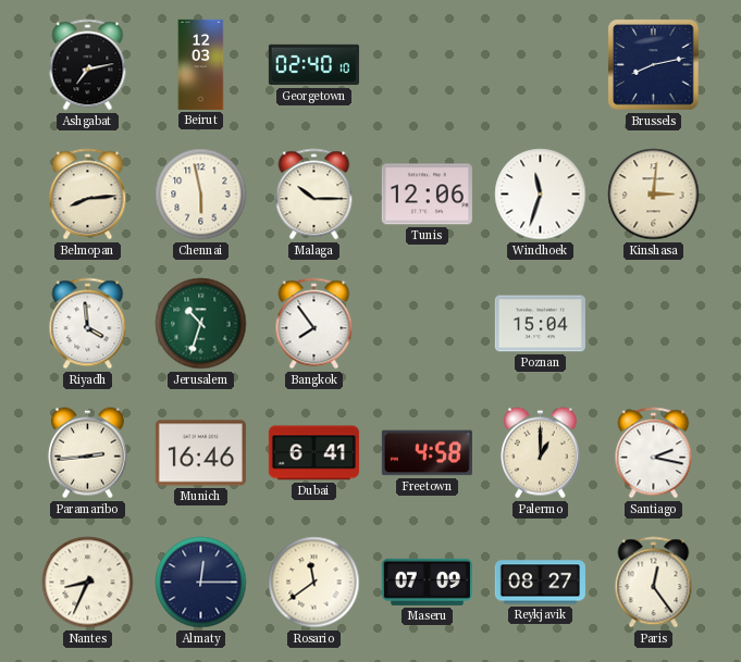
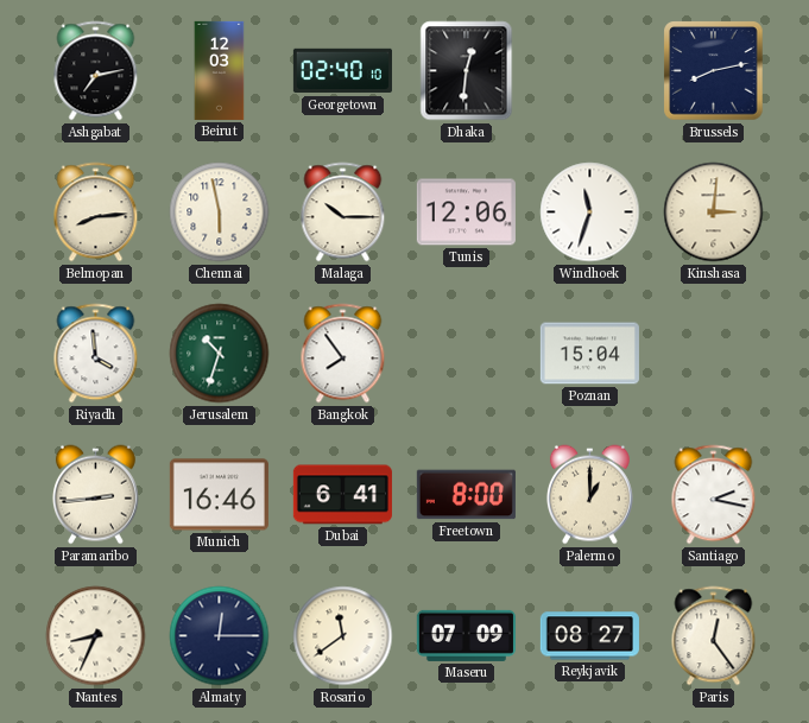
Dhaka: none -> 12:31 (467, 71)
Freetown: 4:58 -> 8:00 (466, 495)
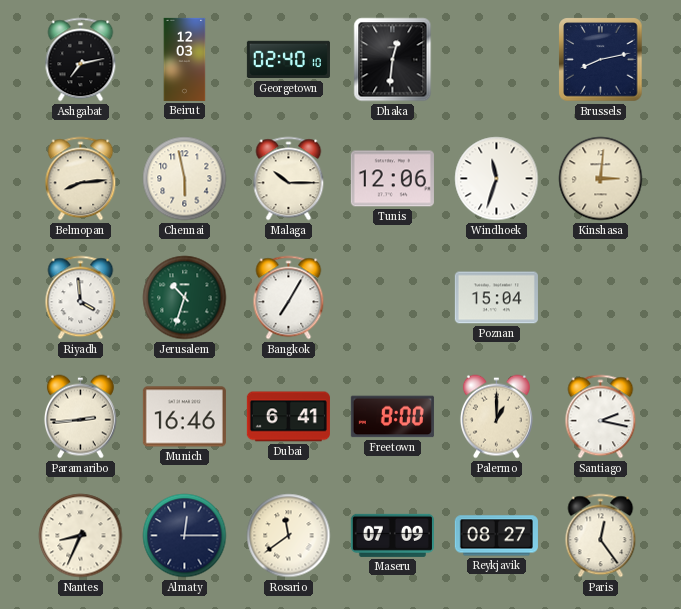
Bangkok: 7:54 -> 7:05 (289, 298)
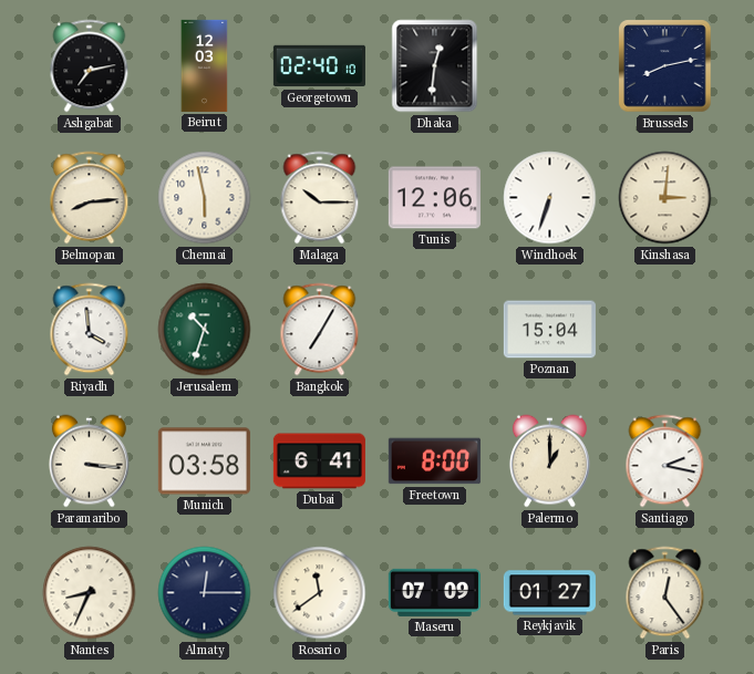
Windhoek: 11:33 -> 6:33 (550, 198)
Paramaribo: 2:44 -> 3:16 (89, 462)
Munich: 16:46 -> 03:58 (204, 462)
Reykjavik: 08:27 -> 01:27 (549, 593)
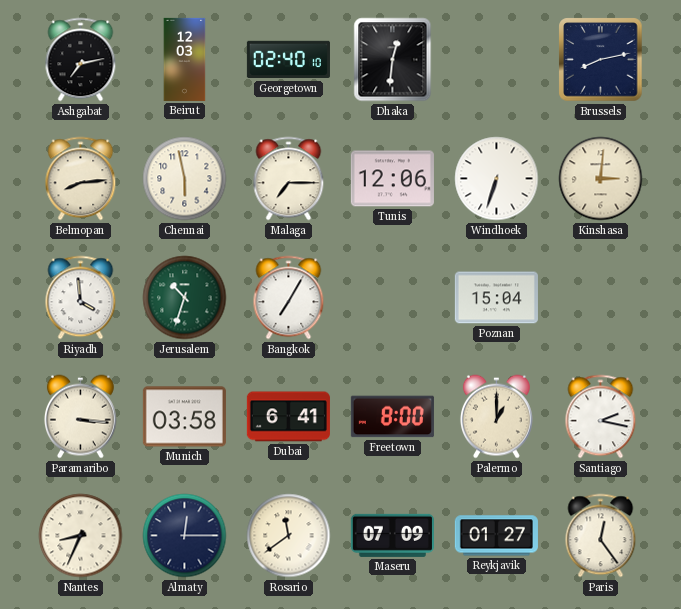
Malaga: 10:15 -> 7:15 (289, 179)
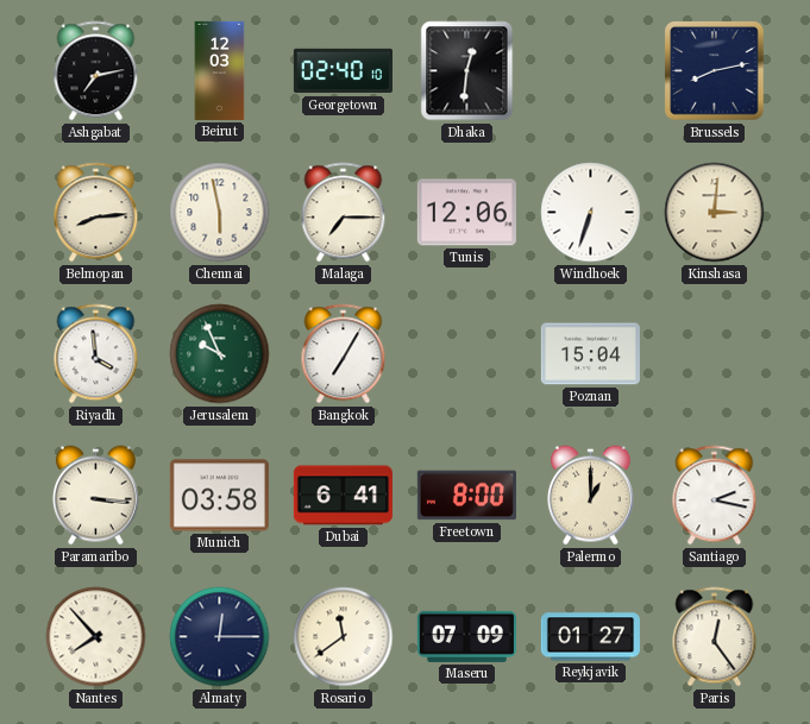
Jerusalem: 10:33 -> 9:56 (220, 354)
Nantes: 8:34 -> 7:53 (96, 637)
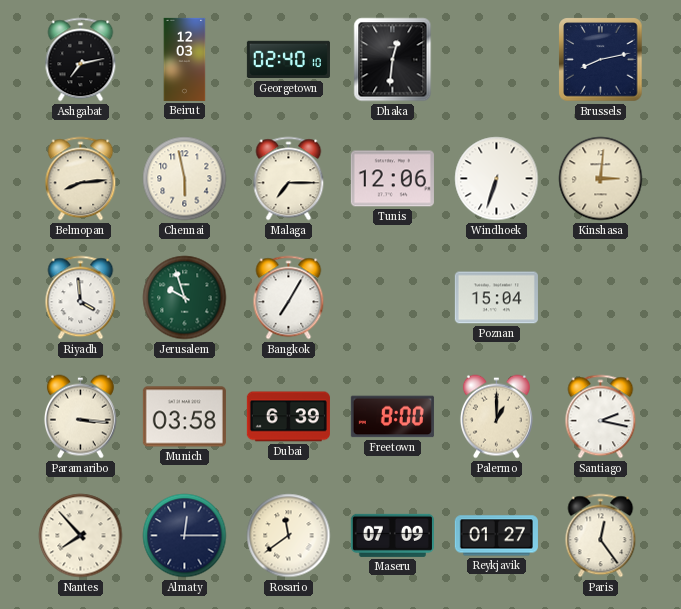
Jerusalem: 9:56 -> 9:57 (185, 298)
Dubai: 6:41 -> 6:39 (288, 417)
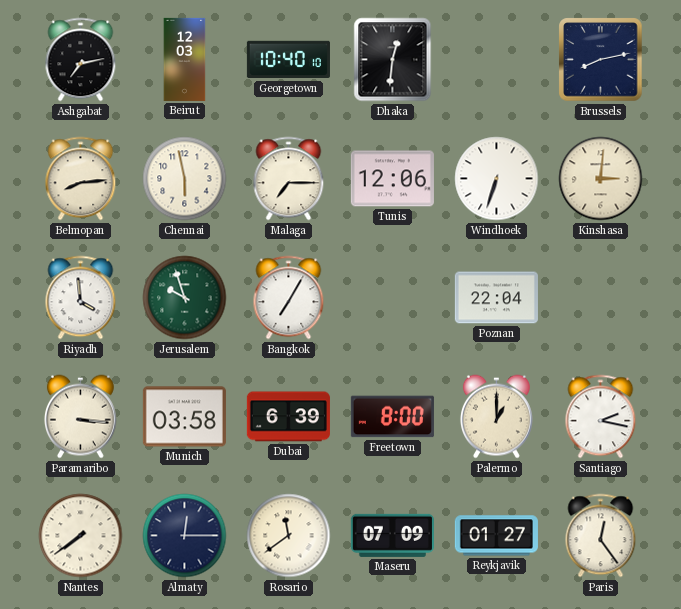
Georgetown: 02:40 -> 10:40 (288, 60)
Poznan: 15:04 -> 22:04 (496, 298)
Nantes: 7:53 -> 7:39 (81, 536)
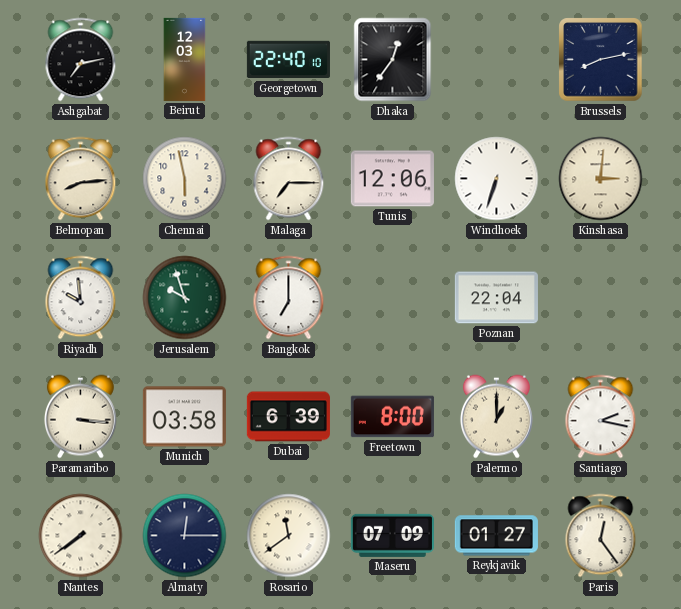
Georgetown: 10:40 -> 22:40 (288, 60)
Dhaka: 12:31 -> 12:36 (393, 60)
Riyadh: 3:59 -> 9:59 (81, 298)
Bangkok: 7:05 -> 7:00 (289, 298)
